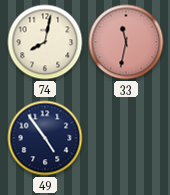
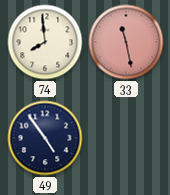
74: 8:02 -> 7:59 (45, 42)
33: 11:32 -> 11:28 (126, 42)
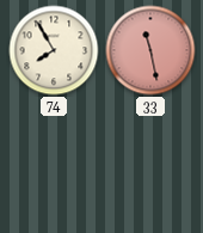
74: 7:59 -> 7:55 (54, 50)
49: 4:54 -> none (45, 138)
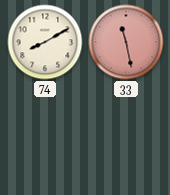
74: 7:55 -> 8:10 (45, 42)
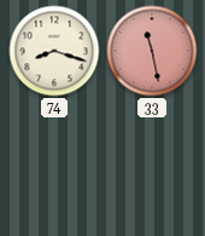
74: 8:10 -> 8:18 (54, 51)
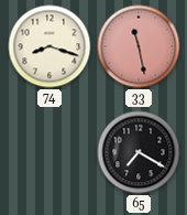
65: none -> 7:20 (139, 152)
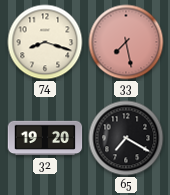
33: 11:28 -> 7:28 (126, 42)
32: none -> 19:20 (45, 138)
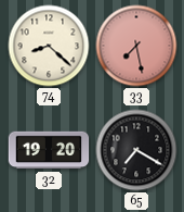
74: 8:18 -> 8:22 (49, 46)
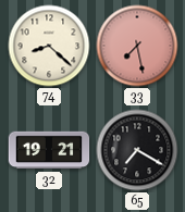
32: 19:20 -> 19:21 (49, 150)
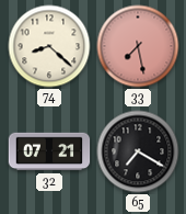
32: 19:21 -> 07:21 (49, 151)
